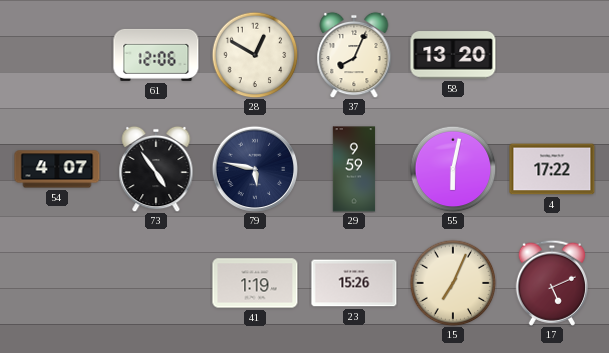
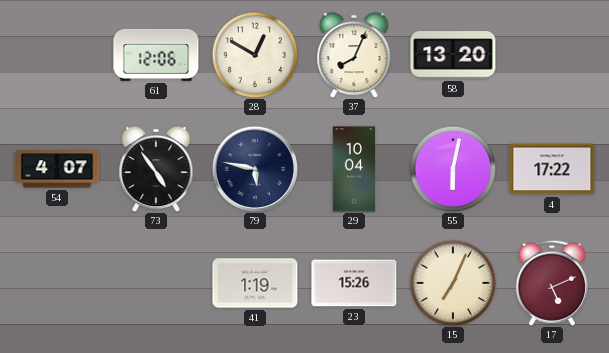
29: 9:59 -> 10:04 (354, 169)
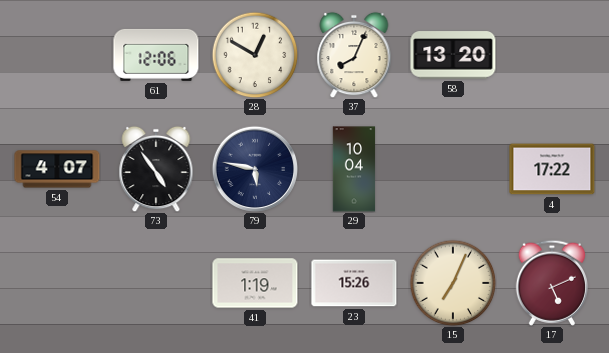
55: 6:02 -> none (453, 169)
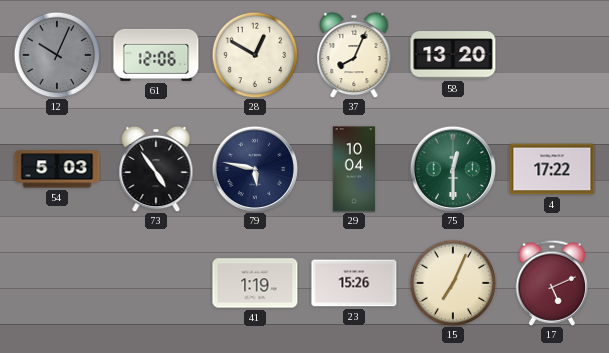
12: none -> 10:04 (57, 55)
54: 4:07 -> 5:03 (57, 169)
75: none -> 12:30 (453, 169)
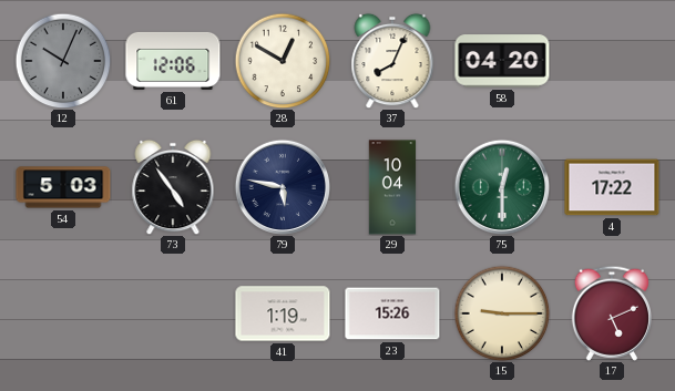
58: 13:20 -> 04:20 (502, 61)
15: 7:04 -> 9:15 (502, 313)
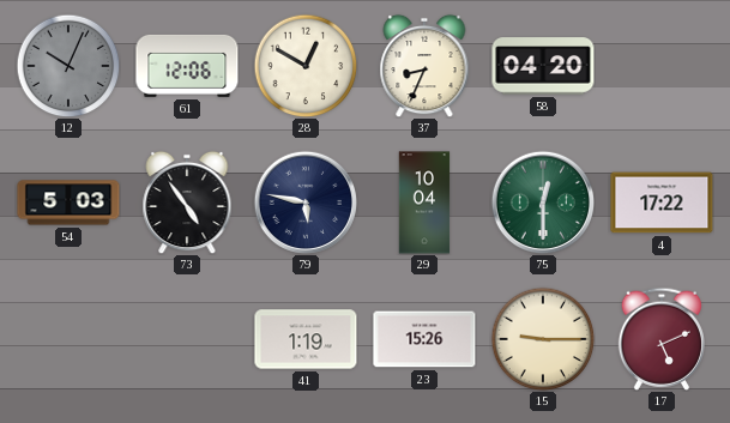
37: 8:04 -> 8:34 (424, 66)
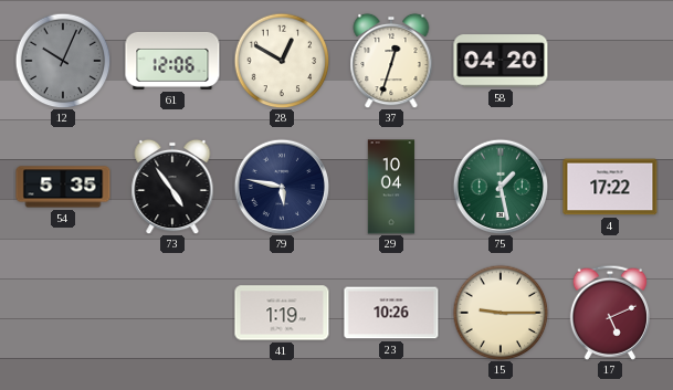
37: 8:34 -> 12:33 (391, 61)
54: 5:03 -> 5:35 (63, 187)
75: 12:30 -> 1:28 (501, 187)
23: 15:26 -> 10:26 (391, 313)
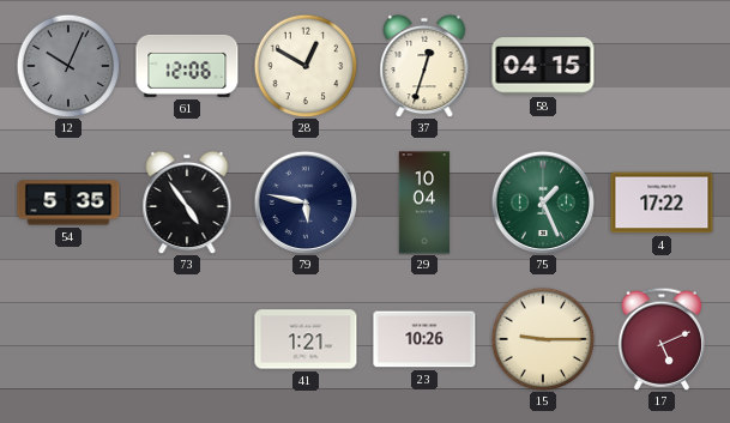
58: 04:20 -> 04:15 (543, 66)
75: 1:28 -> 1:26 (543, 203)
41: 1:19 -> 1:21 (306, 339)
